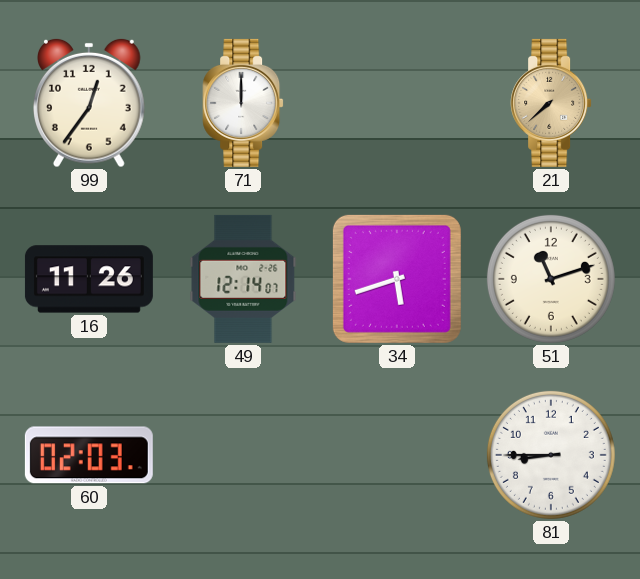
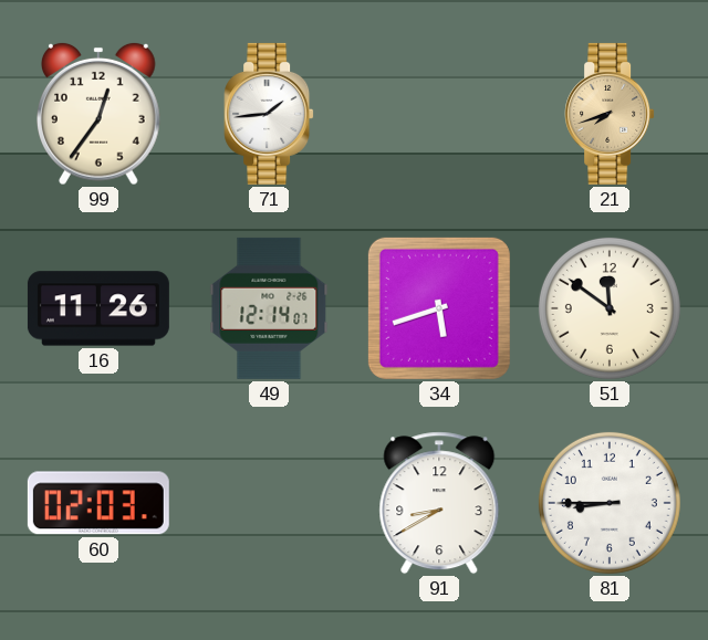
71: 12:00 -> 1:44 (269, 114)
21: 7:38 -> 7:42 (610, 114)
51: 11:12 -> 11:51 (610, 308)
91: none -> 8:40 (439, 503)
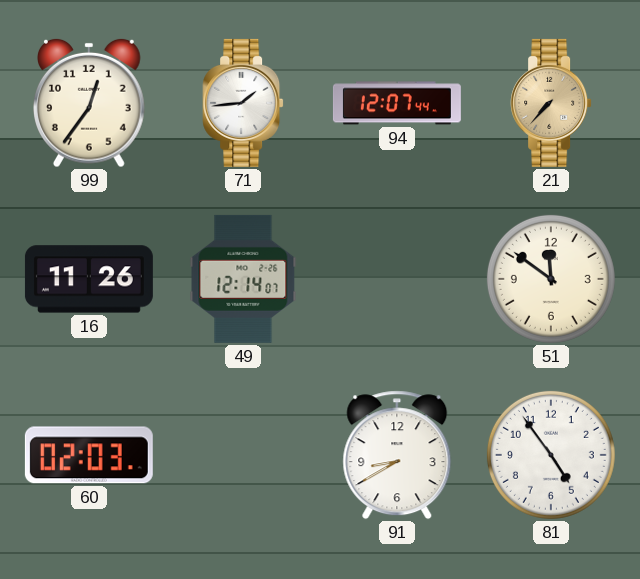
94: none -> 12:07 (397, 103)
21: 7:42 -> 7:37 (551, 103)
34: 5:42 -> none (439, 308)
81: 8:45 -> 4:54 (551, 455)
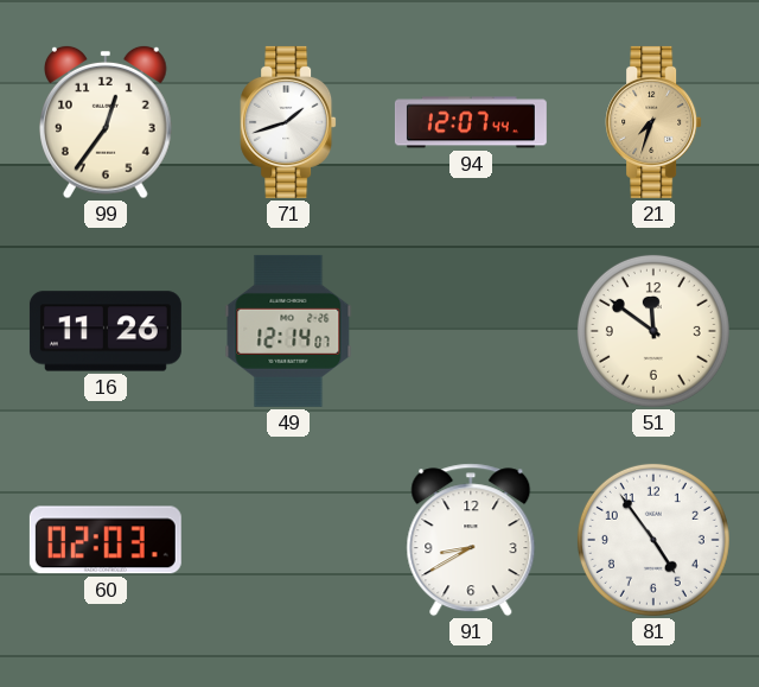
71: 1:44 -> 1:42 (288, 122)
21: 7:37 -> 7:33 (653, 122)
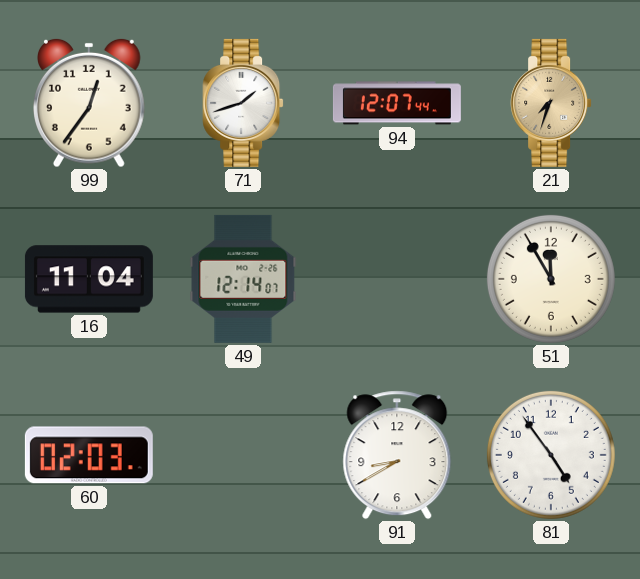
16: 11:26 -> 11:04 (89, 279)
51: 11:51 -> 11:55 (551, 279)
